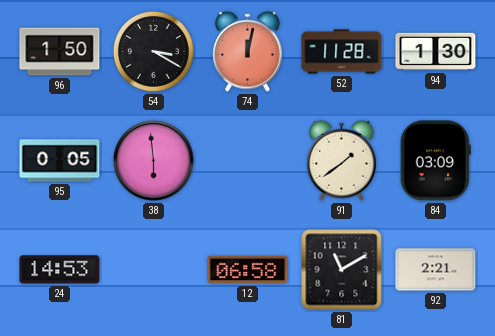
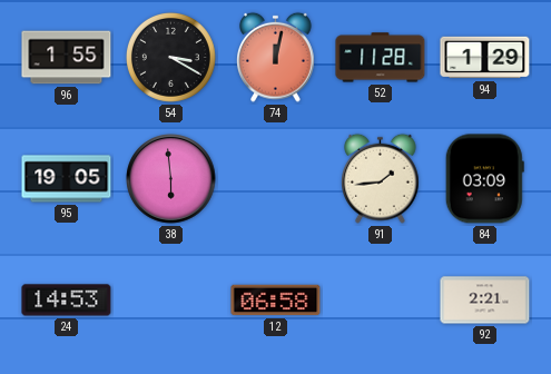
96: 1:50 -> 1:55 (67, 58)
94: 1:30 -> 1:29 (485, 58)
95: 0:05 -> 19:05 (67, 179)
91: 1:39 -> 1:44 (381, 178)
81: 11:10 -> none (342, 270)
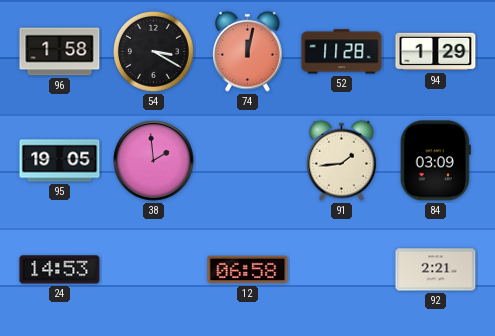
96: 1:55 -> 1:58 (60, 52)
38: 5:59 -> 1:59 (154, 161)
